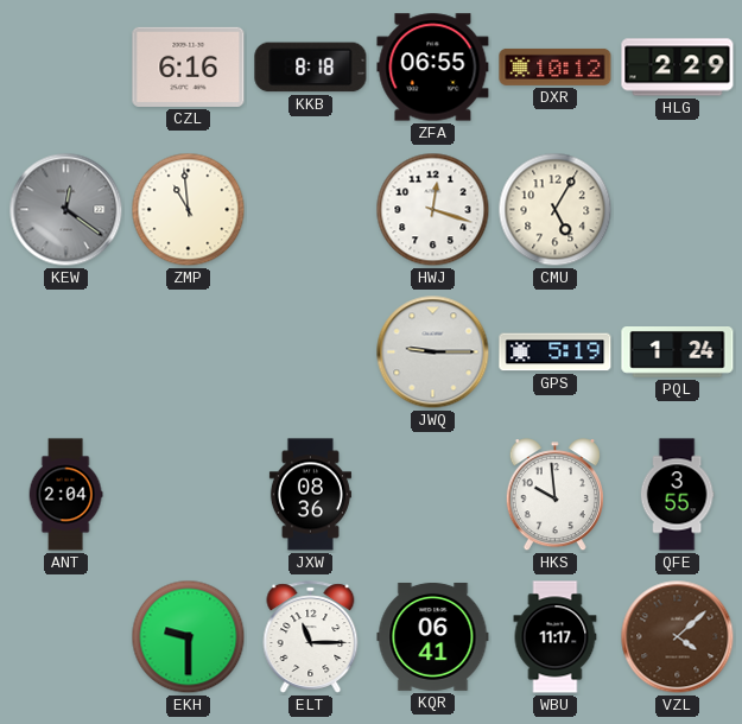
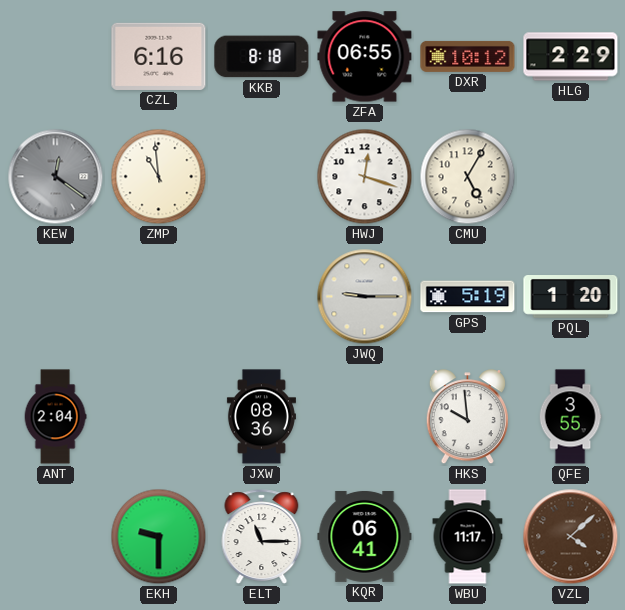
PQL: 1:24 -> 1:20 (571, 297)
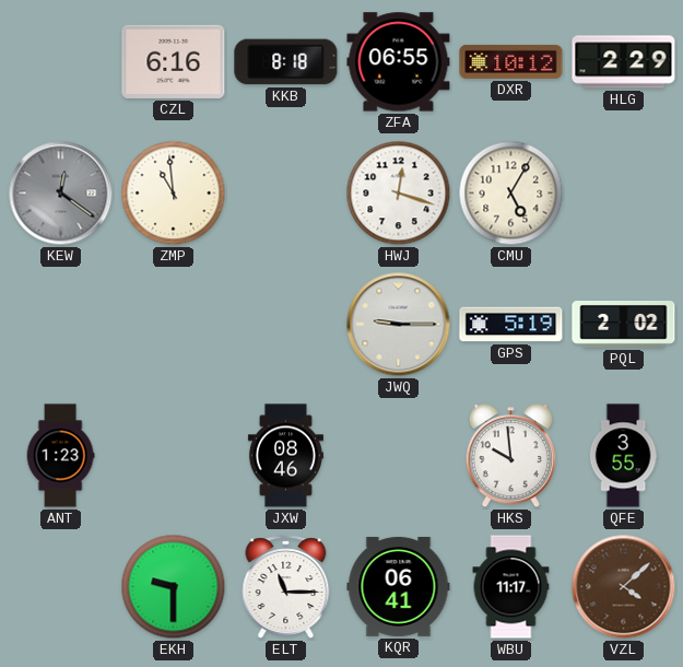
PQL: 1:20 -> 2:02 (624, 325)
ANT: 2:04 -> 1:23 (60, 456)
JXW: 08:36 -> 08:46 (285, 456)
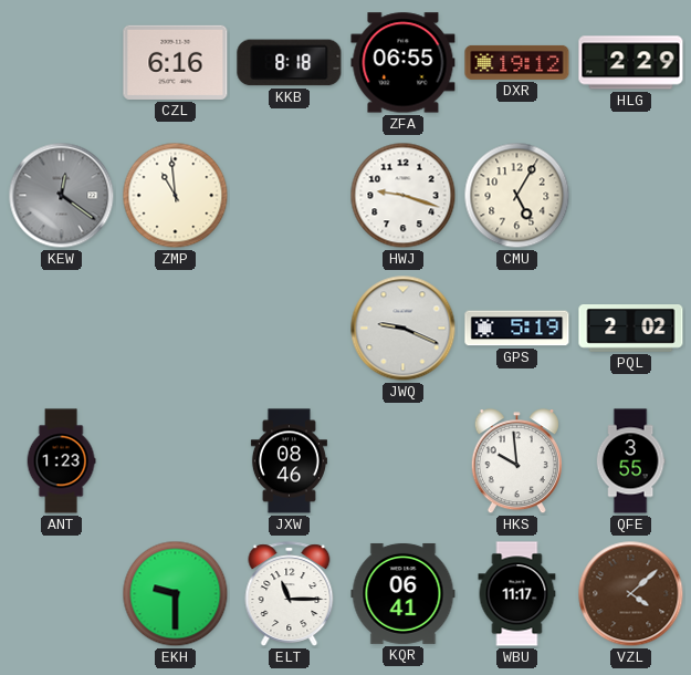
DXR: 10:12 -> 19:12 (517, 62)
HWJ: 12:18 -> 9:18 (404, 196)
JWQ: 9:15 -> 9:19 (404, 329)
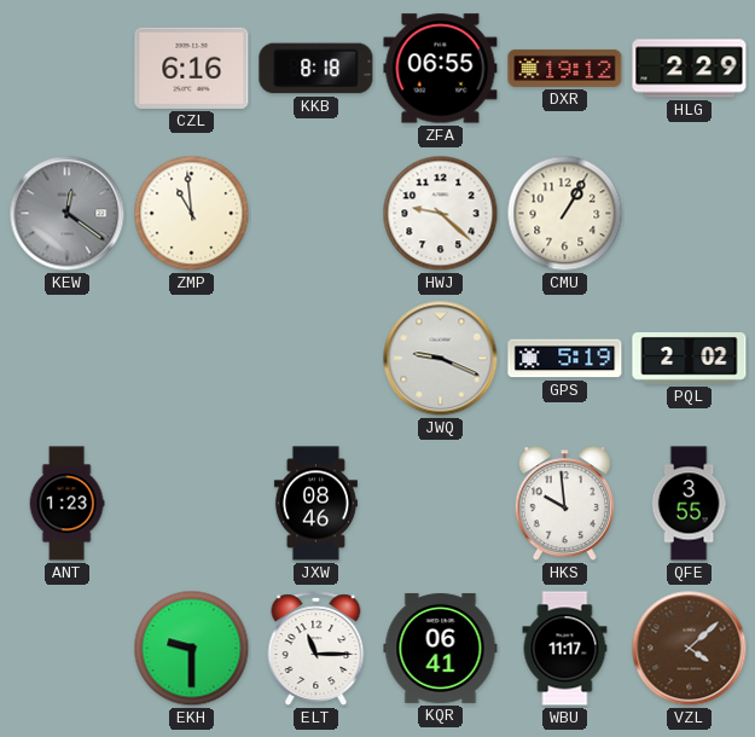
HWJ: 9:18 -> 9:22 (441, 214)
CMU: 5:05 -> 1:05 (565, 214)
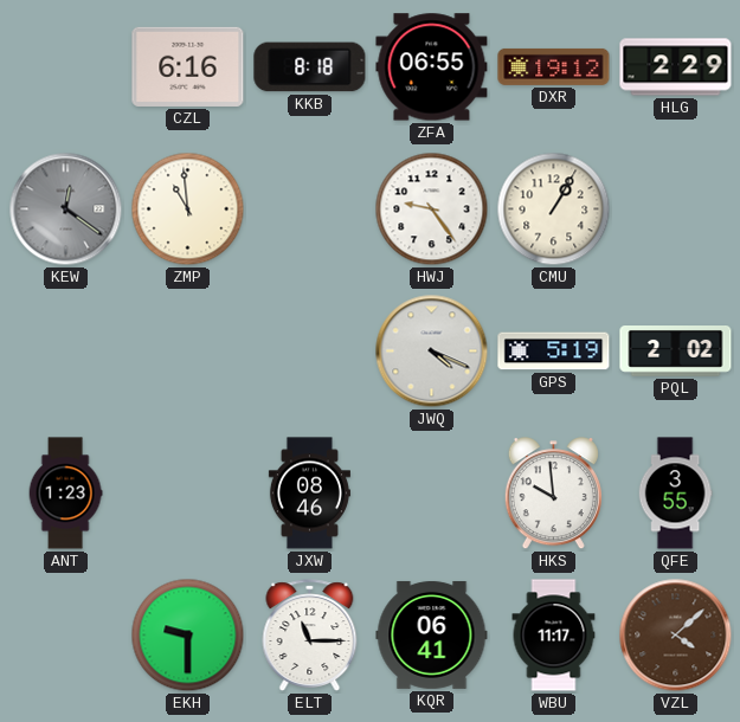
HWJ: 9:22 -> 9:24 (432, 209)
JWQ: 9:19 -> 4:19 (432, 352)
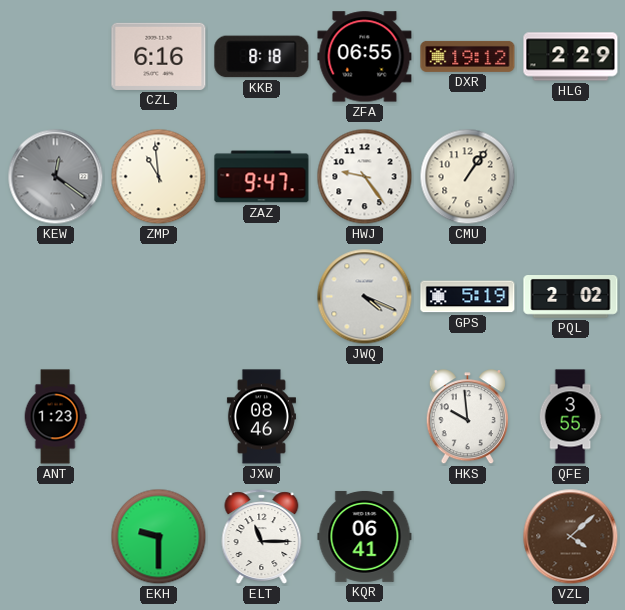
ZAZ: none -> 9:47 (262, 177)
CMU: 1:05 -> 1:06 (468, 177)
WBU: 11:17 -> none (554, 636)
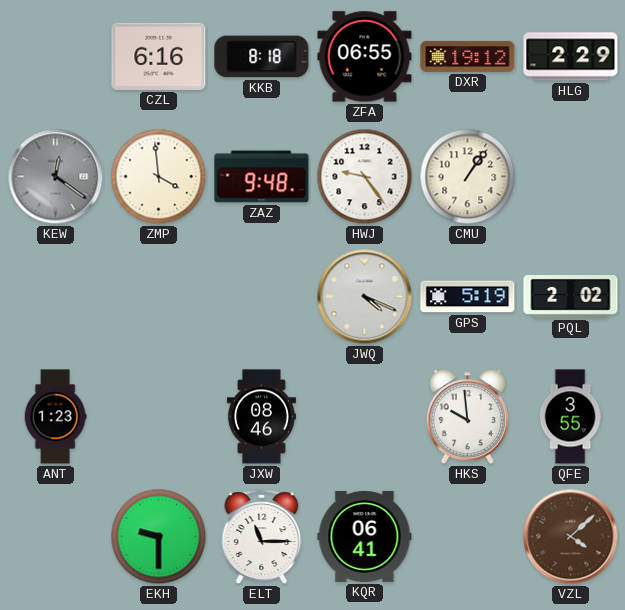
ZMP: 10:59 -> 3:59 (159, 177)
ZAZ: 9:47 -> 9:48 (262, 177)
